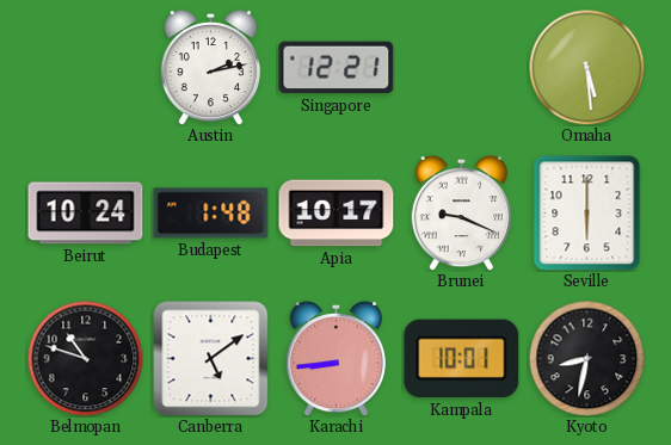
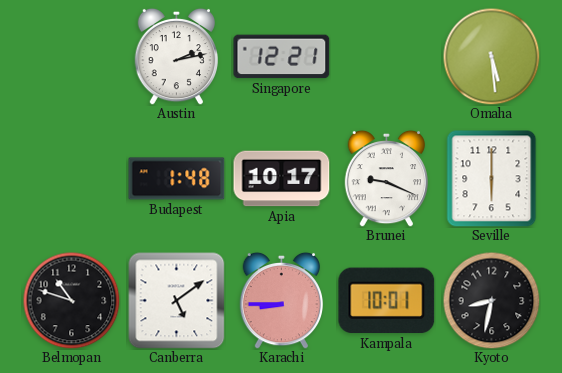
Beirut: 10:24 -> none (86, 214)
Karachi: 8:44 -> 8:45 (281, 300)
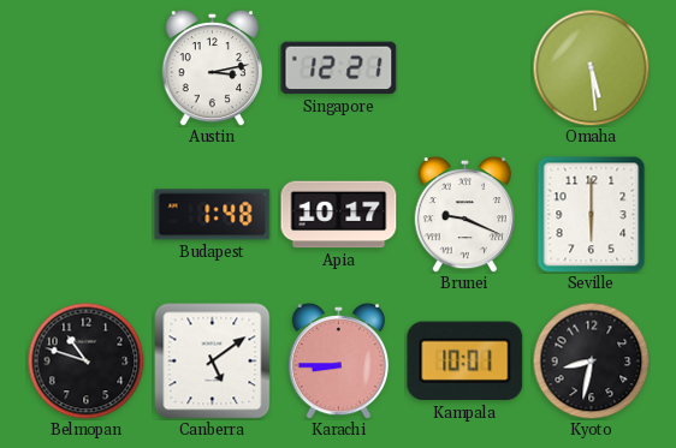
Austin: 2:13 -> 3:13 (212, 67)
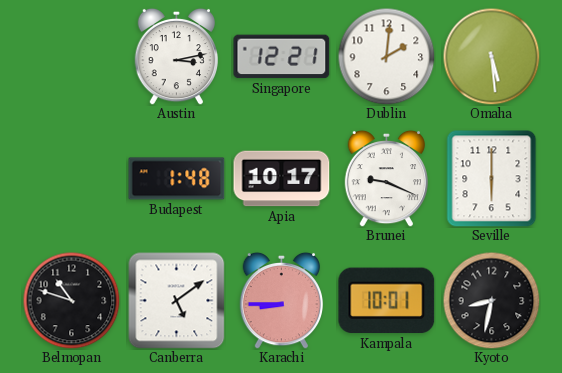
Dublin: none -> 2:01 (386, 56)
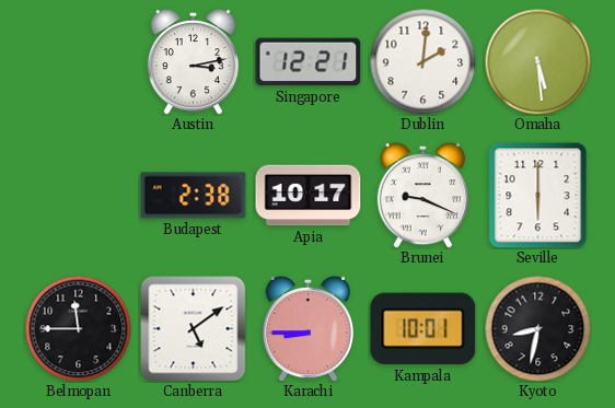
Budapest: 1:48 -> 2:38 (194, 196)
Belmopan: 10:48 -> 11:45 (78, 328)
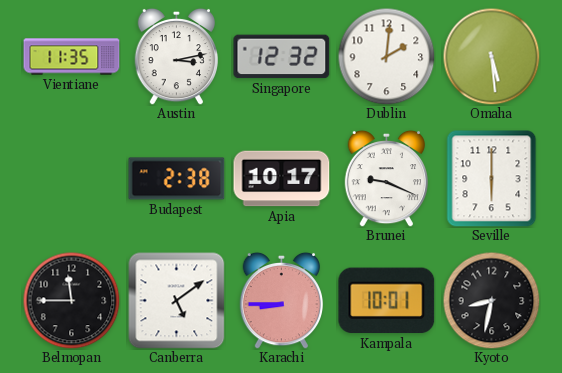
Vientiane: none -> 11:35 (72, 57)
Singapore: 12:21 -> 12:32 (282, 57)
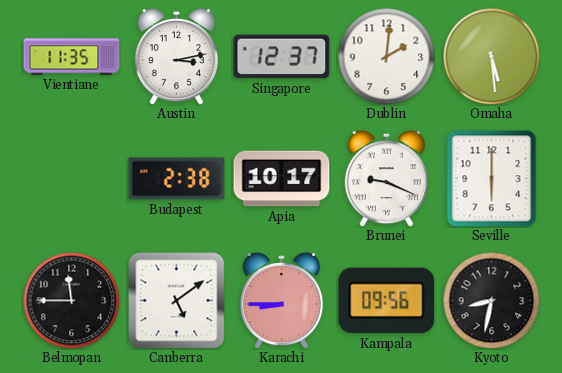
Singapore: 12:32 -> 12:37 (282, 57)
Kampala: 10:01 -> 09:56 (387, 301)
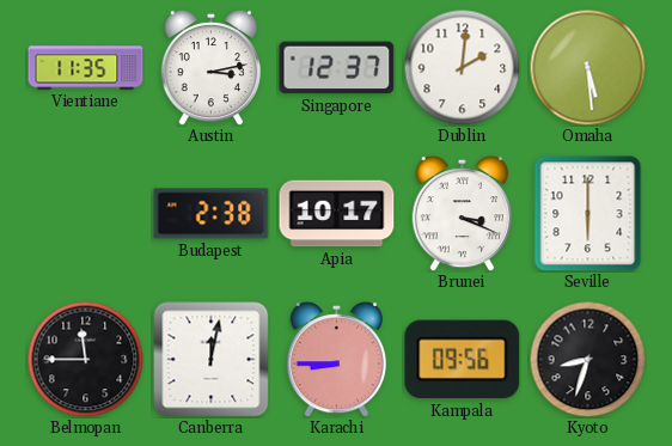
Brunei: 9:19 -> 3:19 (462, 213)
Canberra: 5:09 -> 12:02 (212, 360)
Kyoto: 8:32 -> 8:33 (587, 359)
